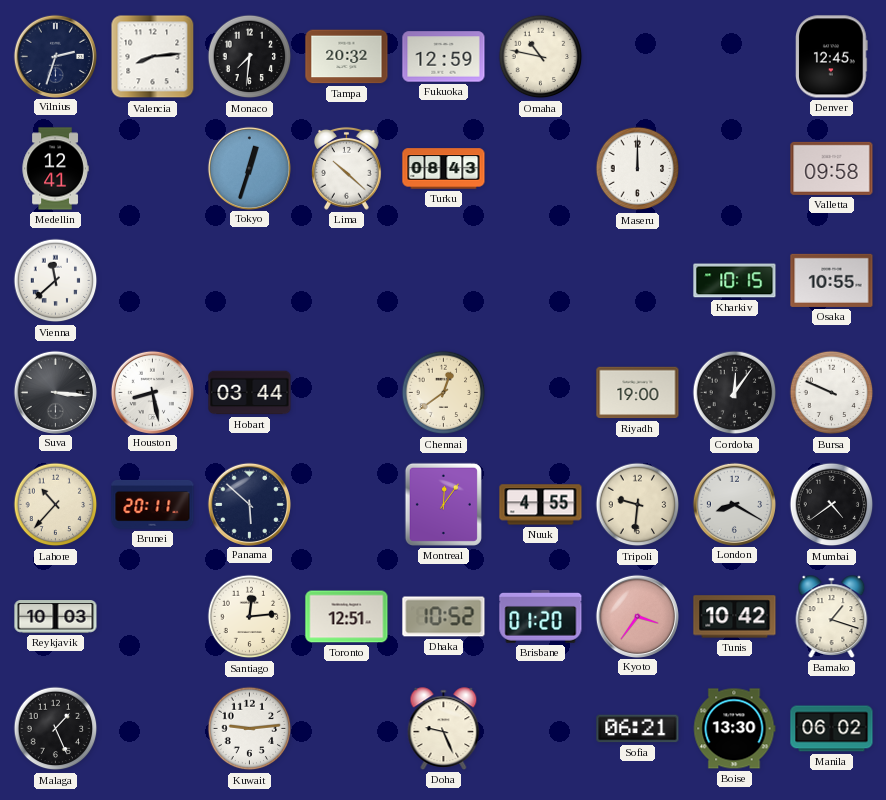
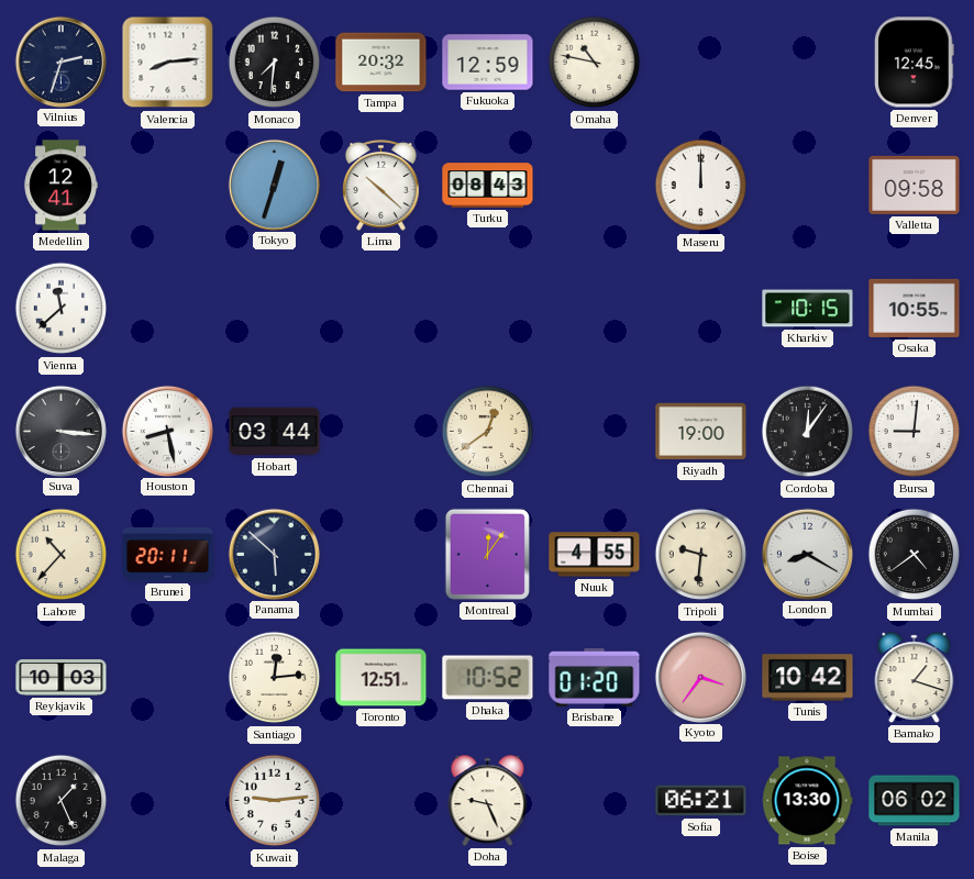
Bursa: 9:49 -> 9:01 (915, 432)
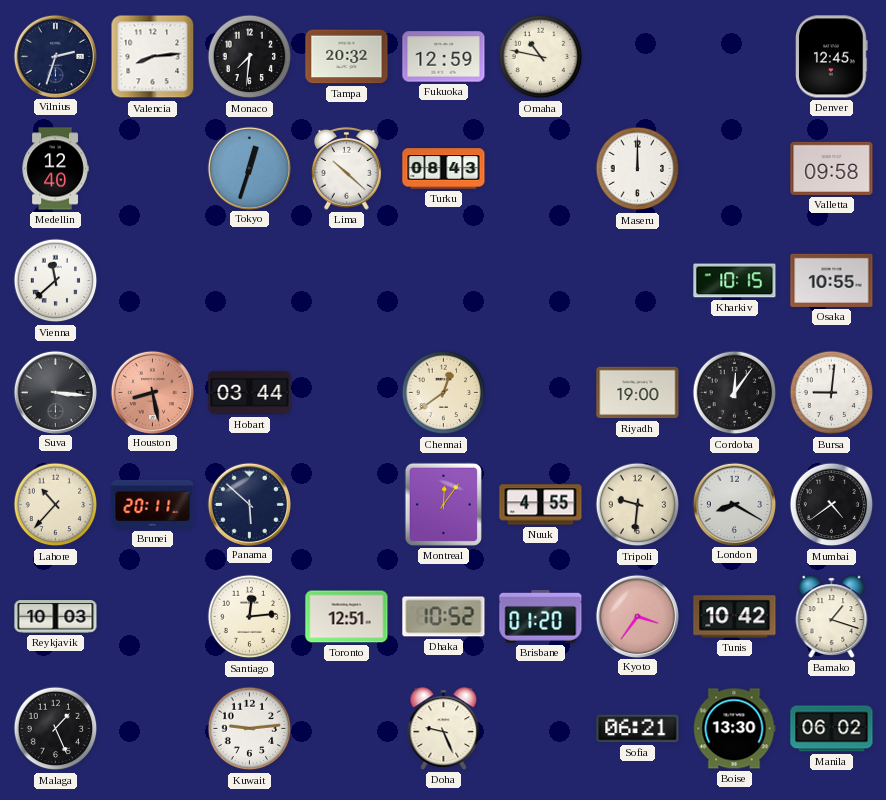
Medellin: 12:41 -> 12:40 (55, 169)
Houston dial: white -> salmon (152, 392)
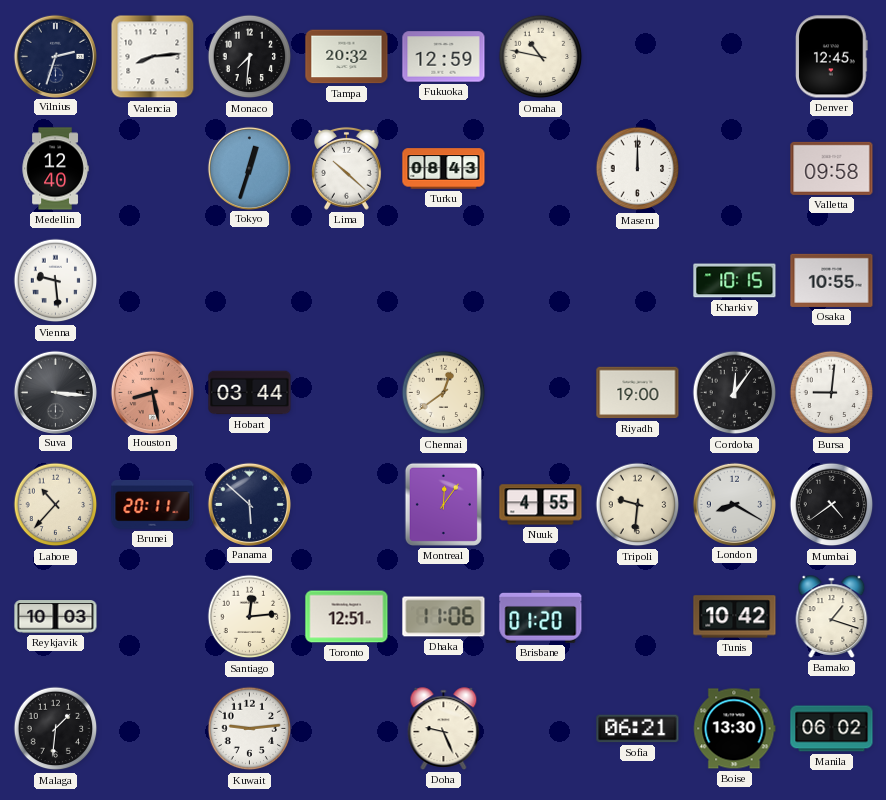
Vienna: 11:38 -> 9:29 (56, 281)
Dhaka: 10:52 -> 11:06 (444, 617)
Kyoto: 3:36 -> none (637, 616)
Malaga: 1:26 -> 1:31 (56, 729)
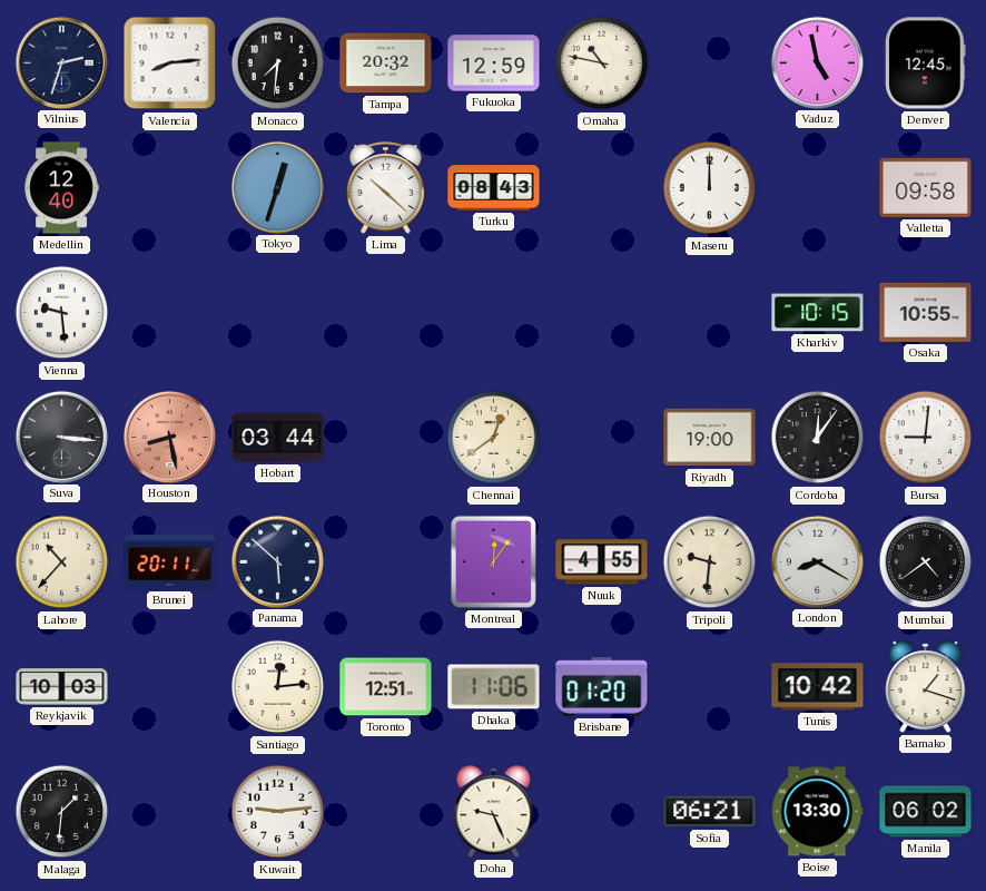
Vaduz: none -> 4:58 (817, 62)
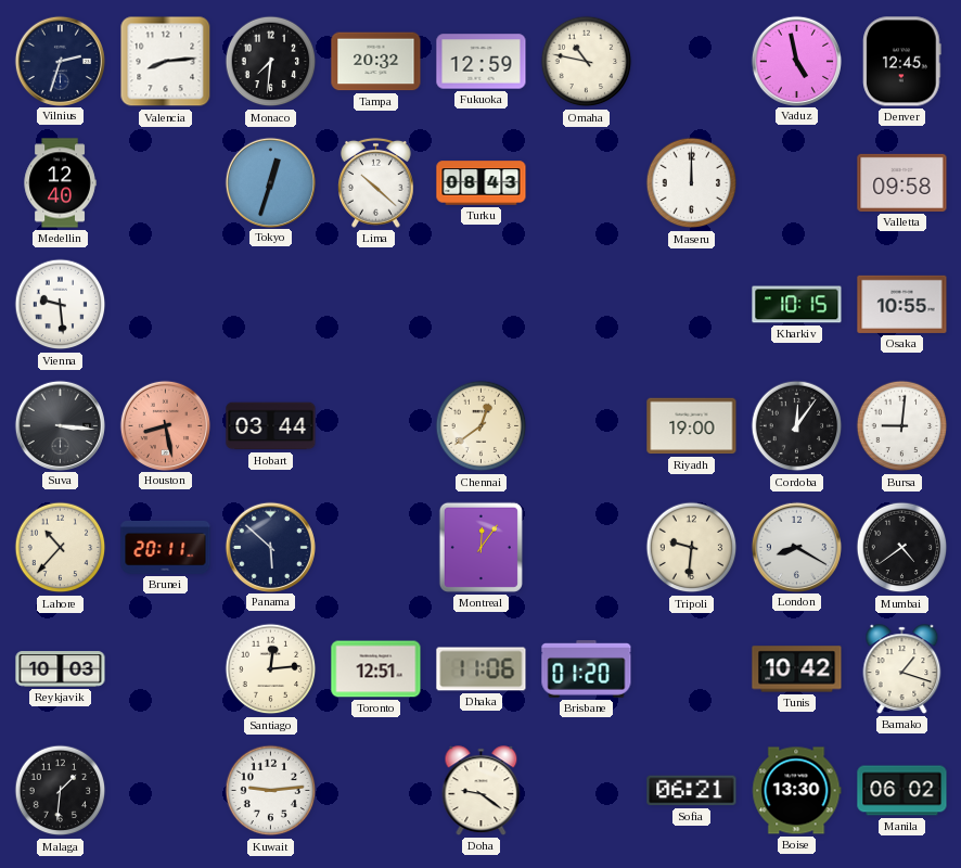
Nuuk: 4:55 -> none (602, 562)
Doha: 9:26 -> 9:21 (482, 791)
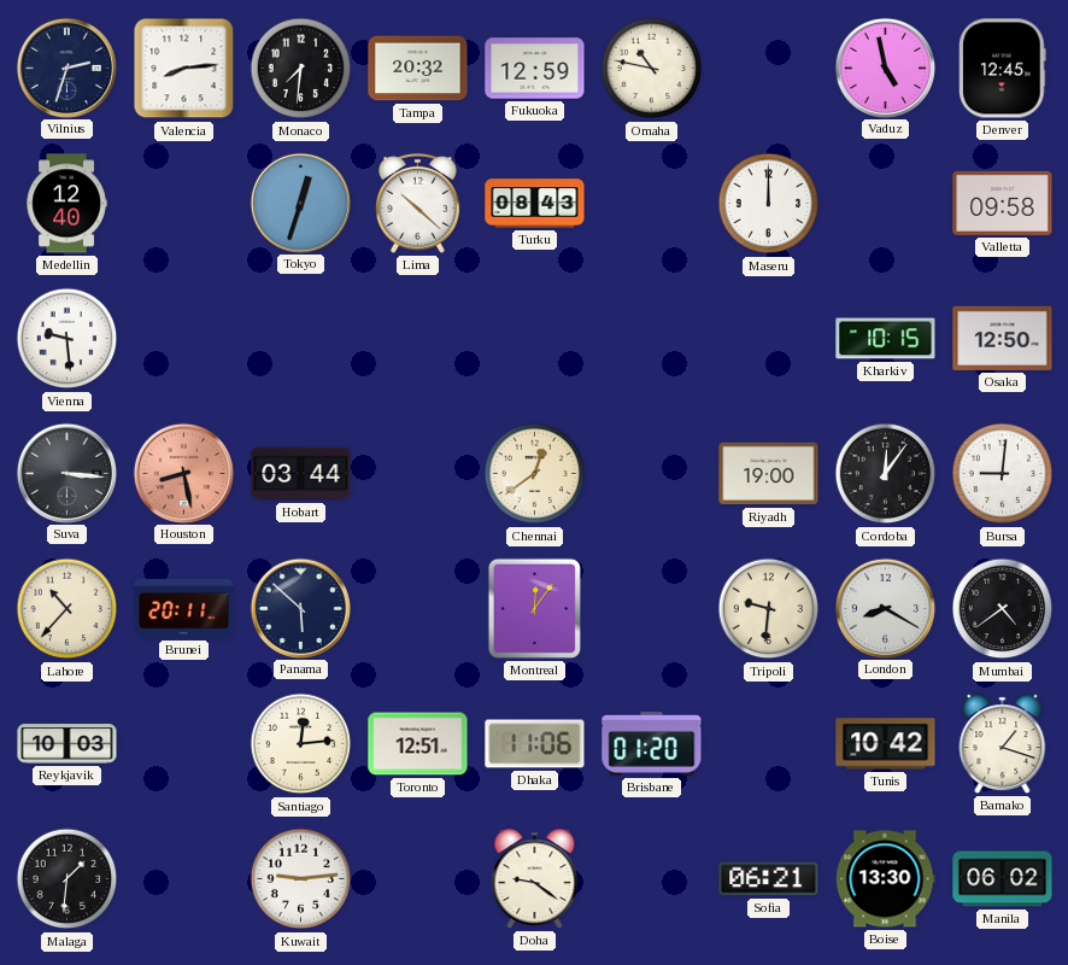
Osaka: 10:55 -> 12:50 (1003, 338)
